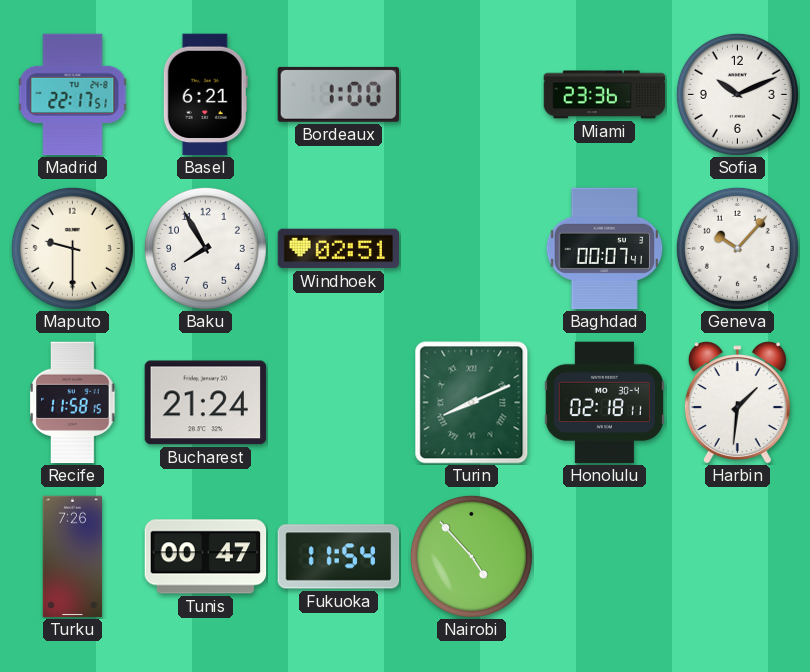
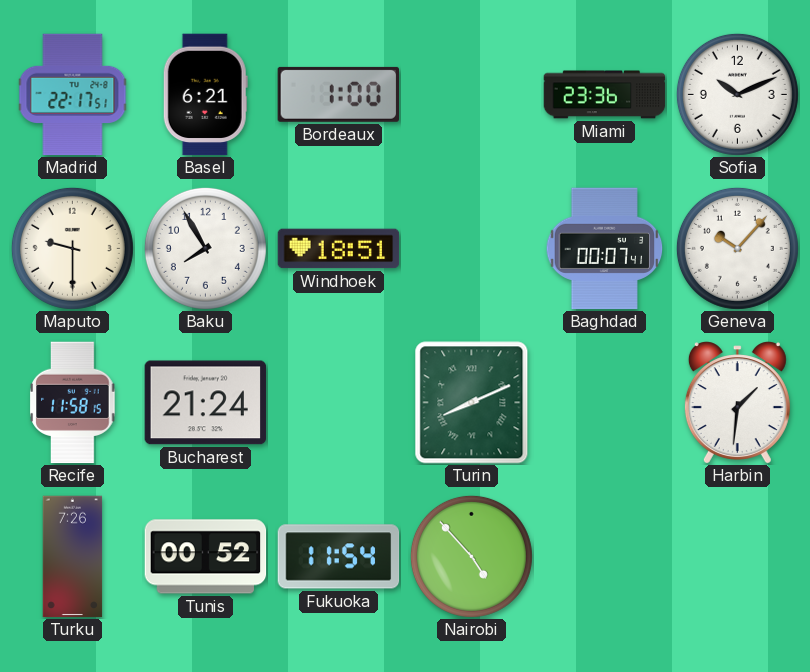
Windhoek: 02:51 -> 18:51 (339, 249)
Honolulu: 02:18 -> none (604, 403)
Tunis: 00:47 -> 00:52 (206, 557)
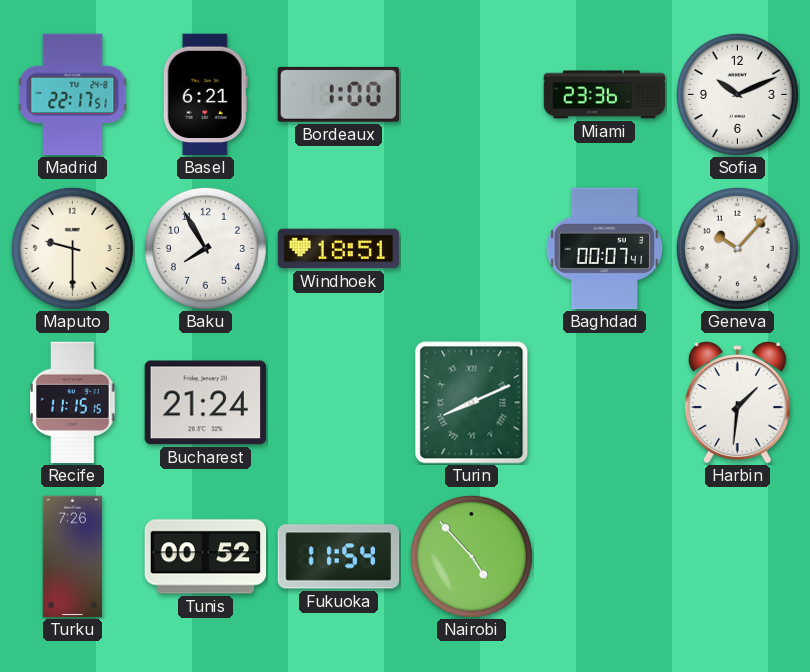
Recife: 11:58 -> 11:15 (73, 403)
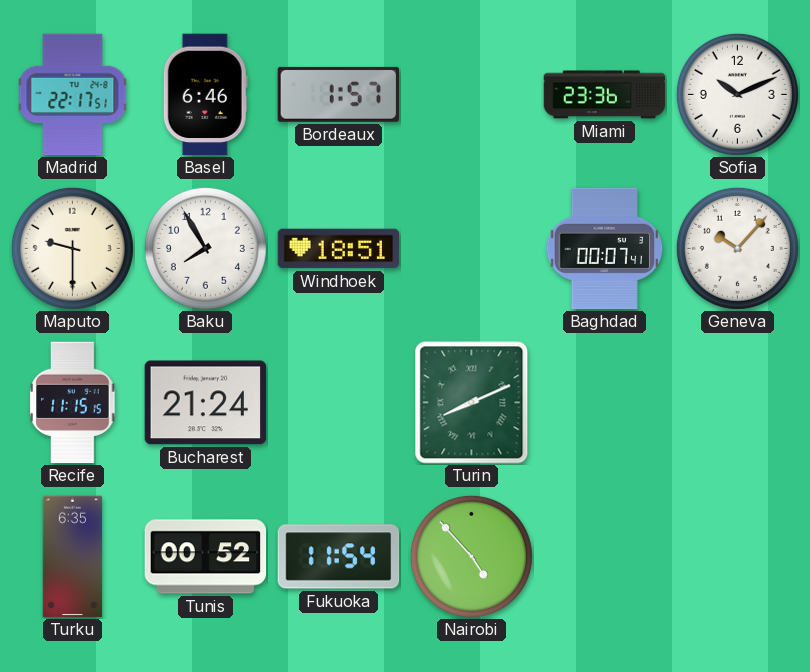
Basel: 6:21 -> 6:46 (205, 95)
Bordeaux: 1:00 -> 1:57 (338, 94)
Harbin: 1:31 -> none (737, 402)
Turku: 7:26 -> 6:35 (73, 557)
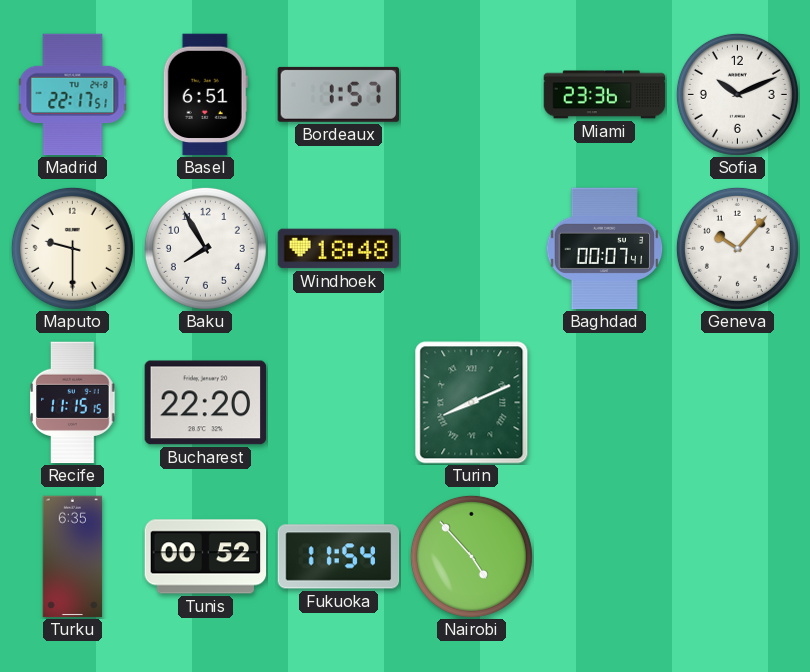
Basel: 6:46 -> 6:51 (205, 95)
Windhoek: 18:51 -> 18:48 (339, 249)
Bucharest: 21:24 -> 22:20 (206, 403)
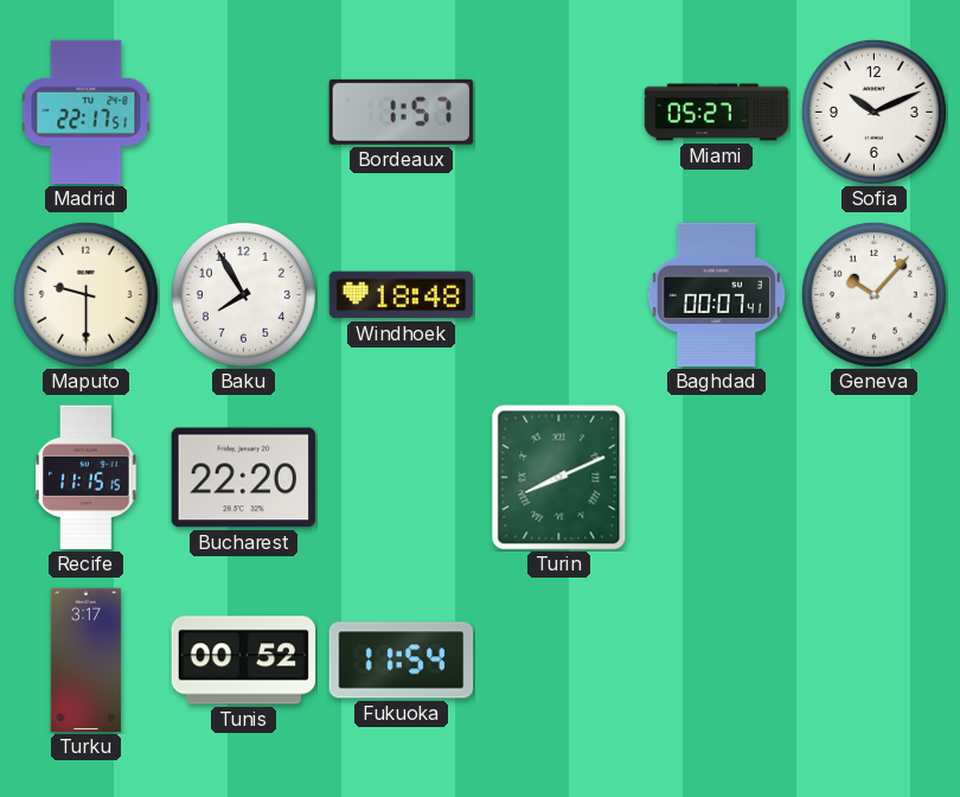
Basel: 6:51 -> none (205, 95)
Miami: 23:36 -> 05:27 (717, 113)
Turku: 6:35 -> 3:17 (87, 661)
Nairobi: 4:53 -> none (471, 556)
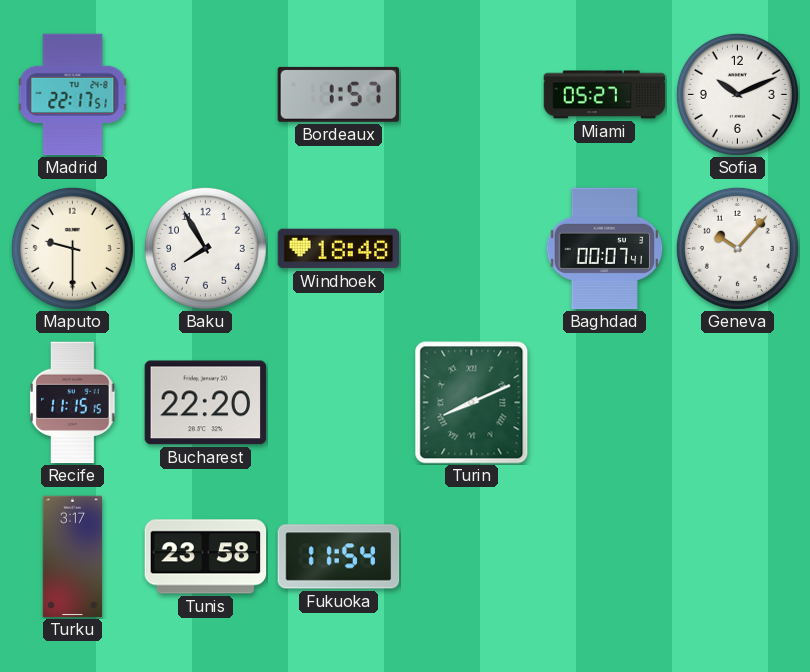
Tunis: 00:52 -> 23:58 (206, 557)
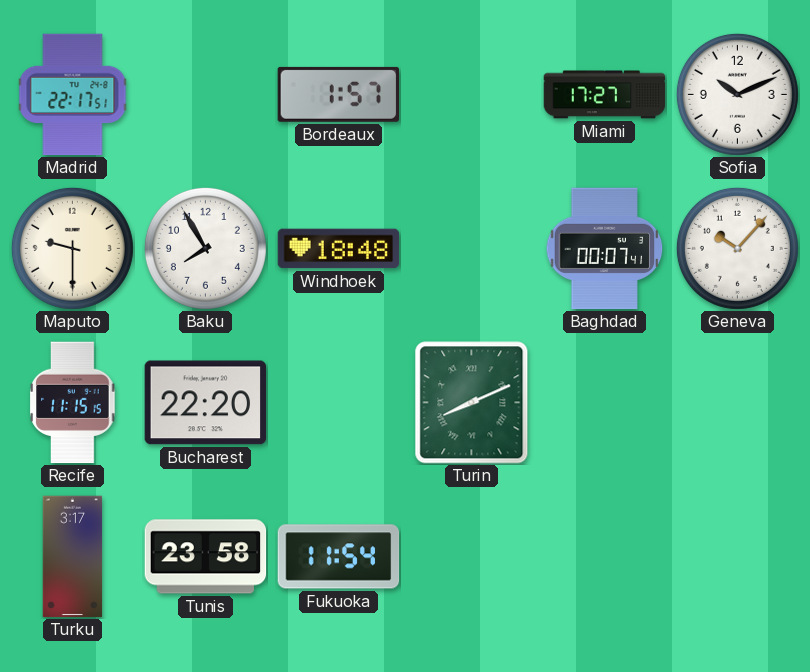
Miami: 05:27 -> 17:27 (605, 95)
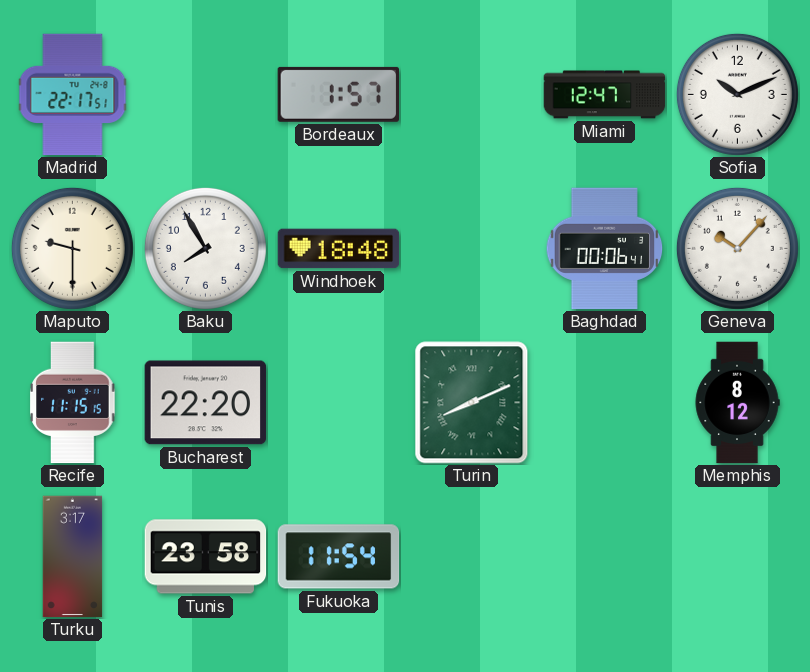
Miami: 17:27 -> 12:47 (605, 95)
Baghdad: 00:07 -> 00:06 (605, 249)
Memphis: none -> 8:12 (737, 403)
